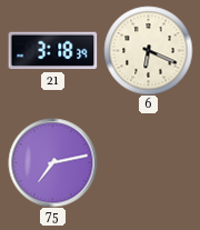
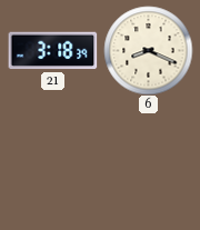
6: 6:19 -> 8:19 (148, 50)
75: 7:13 -> none (52, 162)
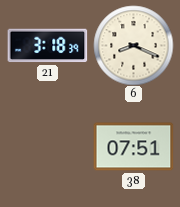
38: none -> 07:51 (133, 147)
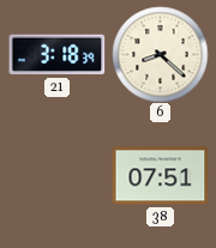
6: 8:19 -> 8:22 (160, 54)
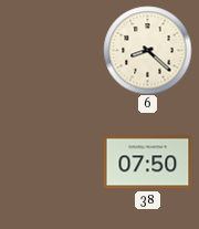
21: 3:18 -> none (56, 55)
38: 07:51 -> 07:50 (147, 163)
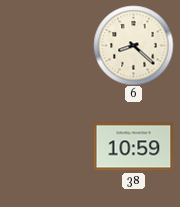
38: 07:50 -> 10:59 (133, 147)
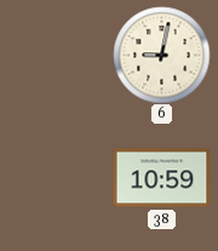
6: 8:22 -> 9:02 (161, 55)
